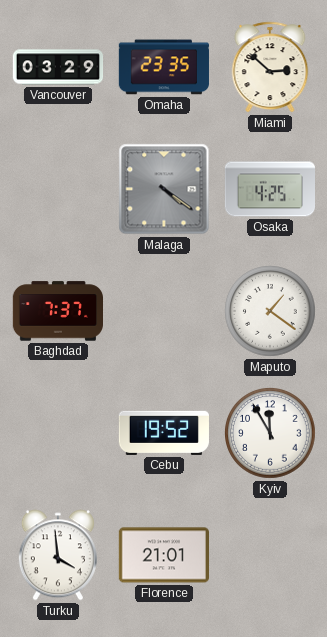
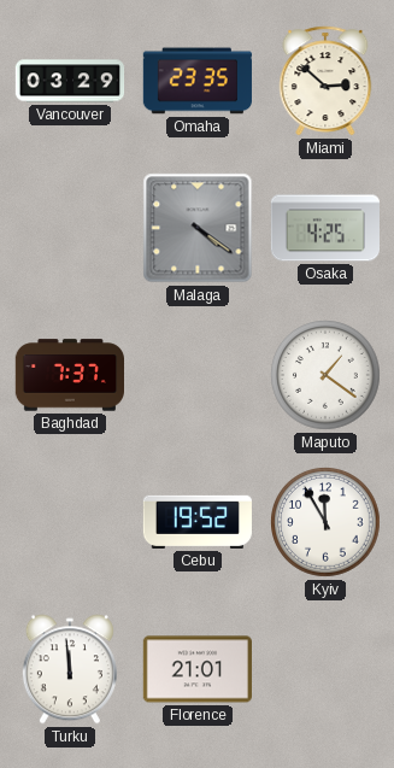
Turku: 3:59 -> 11:59 (70, 669)
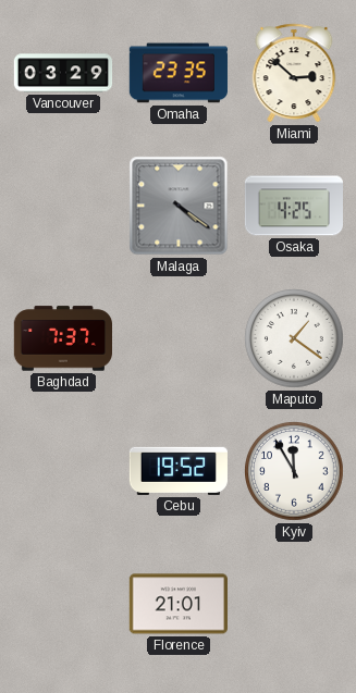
Turku: 11:59 -> none (70, 669)
